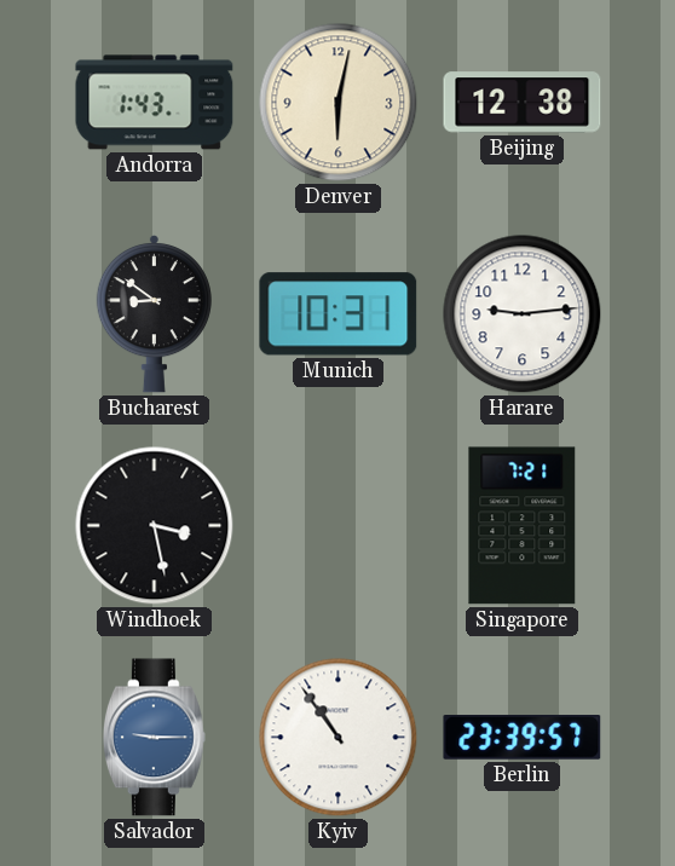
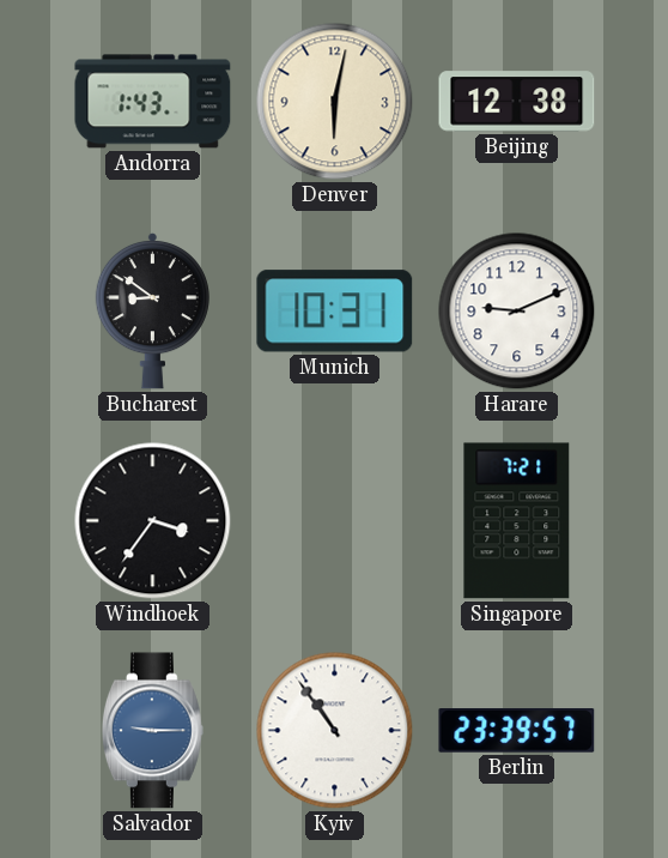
Harare: 9:14 -> 9:11 (517, 312)
Windhoek: 3:28 -> 3:36 (153, 521)
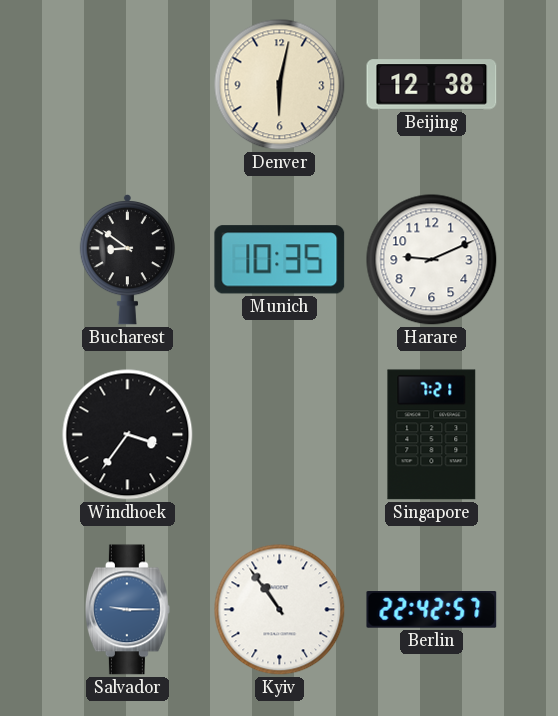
Andorra: 1:43 -> none (153, 102)
Munich: 10:31 -> 10:35 (280, 260)
Berlin: 23:39 -> 22:42 (432, 610)
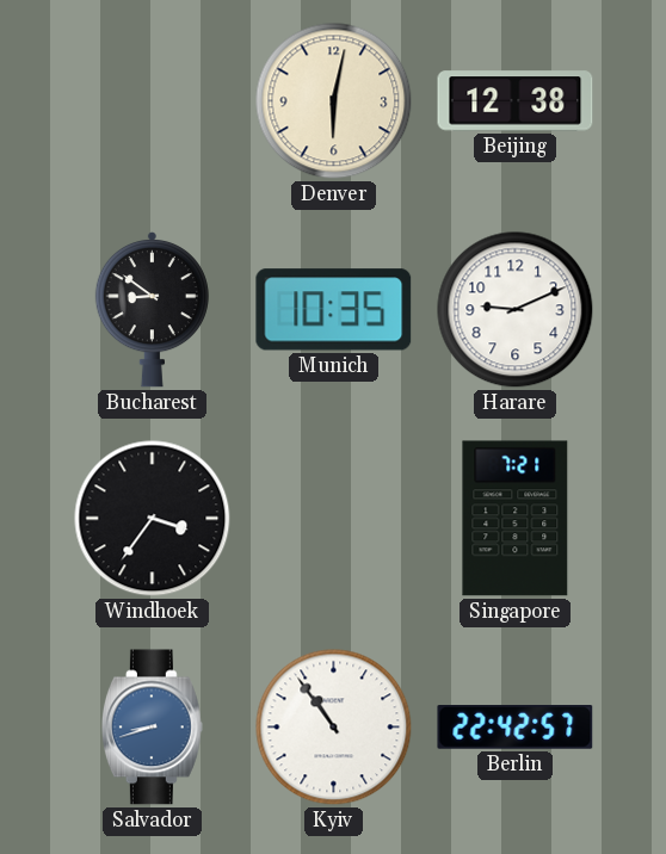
Salvador: 9:15 -> 8:42 (152, 728)
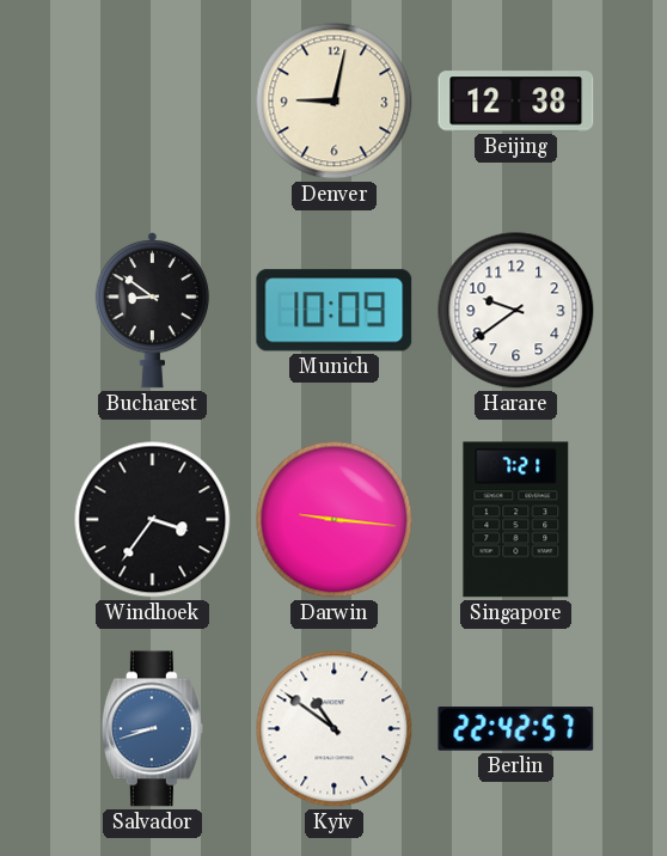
Denver: 6:02 -> 9:02 (335, 102)
Munich: 10:35 -> 10:09 (335, 311)
Harare: 9:11 -> 9:39 (516, 311)
Darwin: none -> 9:16 (335, 520)
Kyiv: 10:54 -> 10:51 (335, 729)
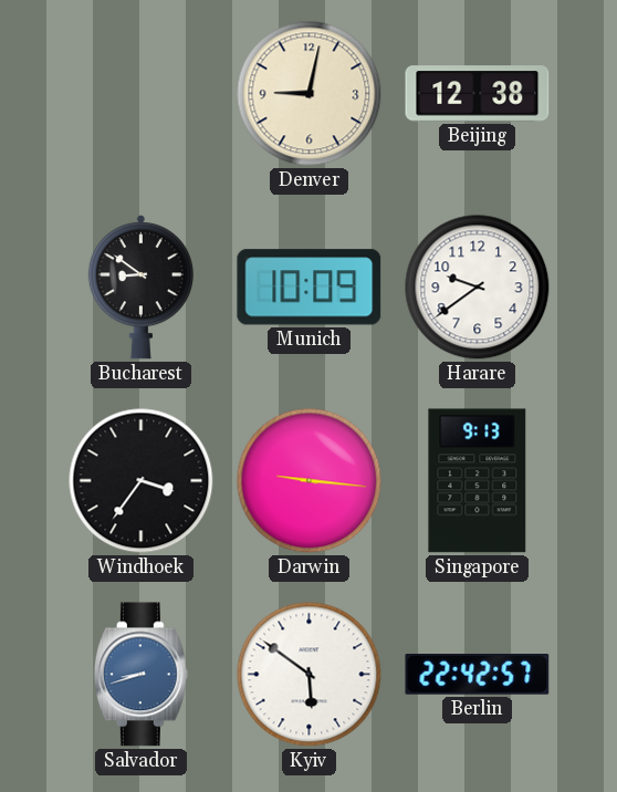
Singapore: 7:21 -> 9:13 (478, 481)
Kyiv: 10:51 -> 5:51 (310, 675)
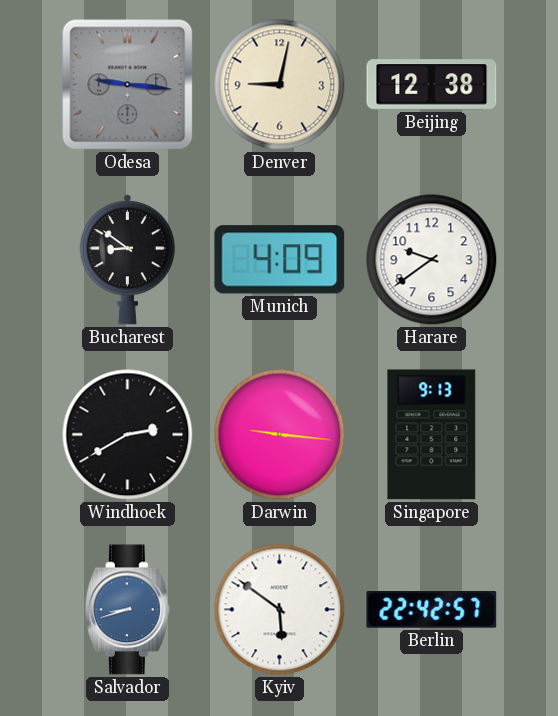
Odesa: none -> 9:16 (128, 85)
Munich: 10:09 -> 4:09 (280, 260)
Windhoek: 3:36 -> 2:40 (128, 435)
